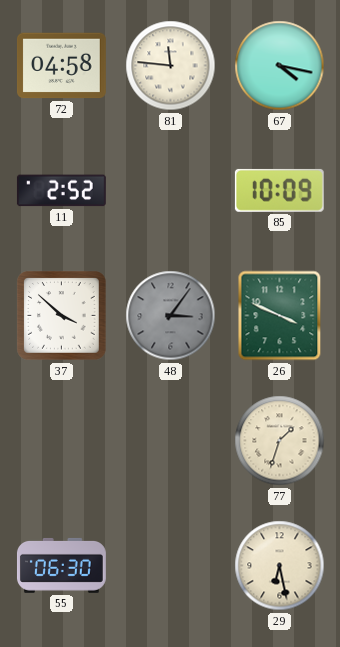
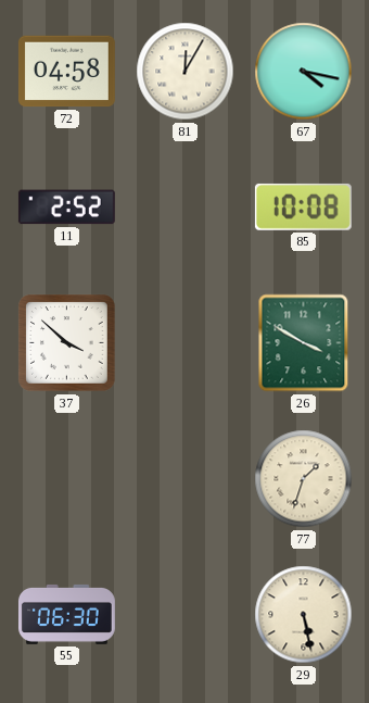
81: 11:46 -> 12:05 (186, 72)
85: 10:09 -> 10:08 (303, 206)
48: 3:06 -> none (171, 316)
26: 3:49 -> 3:50 (304, 343)
29: 6:28 -> 5:28 (304, 615)
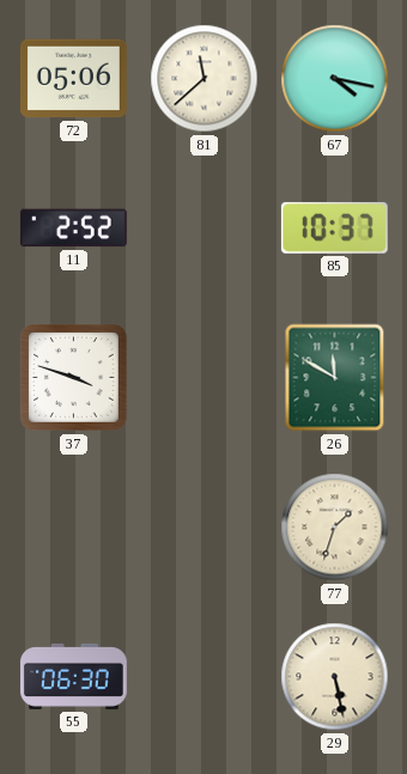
72: 04:58 -> 05:06 (73, 79)
81: 12:05 -> 11:38 (205, 79)
85: 10:08 -> 10:37 (334, 227)
37: 3:52 -> 3:48 (74, 378)
26: 3:50 -> 11:50 (335, 378)
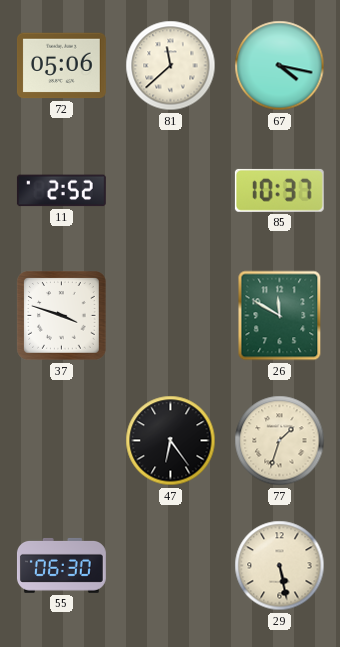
47: none -> 6:24 (171, 441)
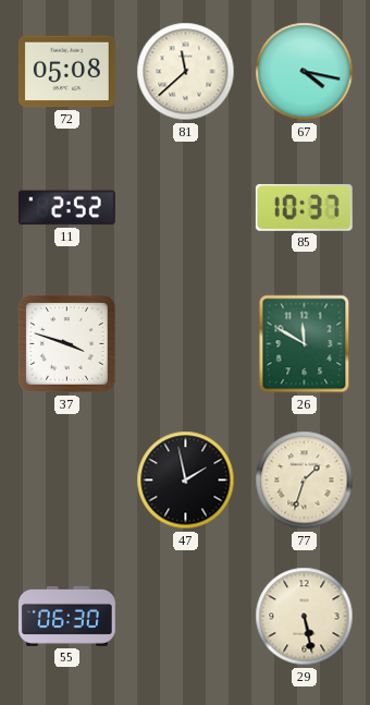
72: 05:06 -> 05:08 (66, 72)
47: 6:24 -> 1:58 (186, 481)
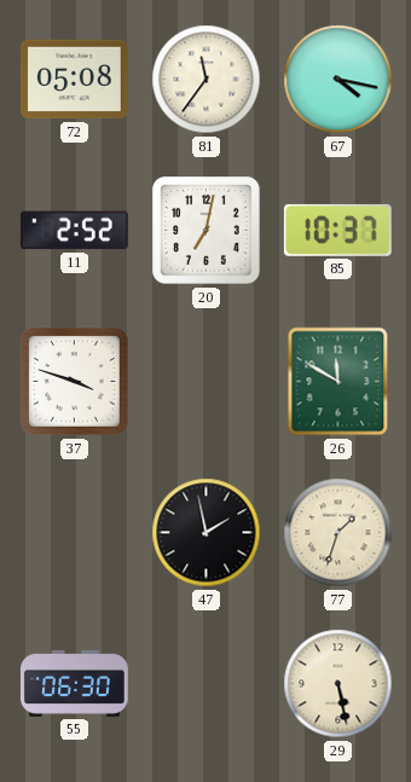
81: 11:38 -> 11:36 (207, 80)
20: none -> 7:02 (207, 231)
